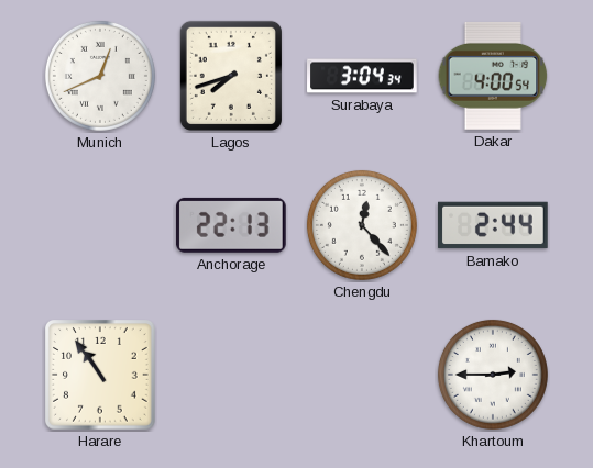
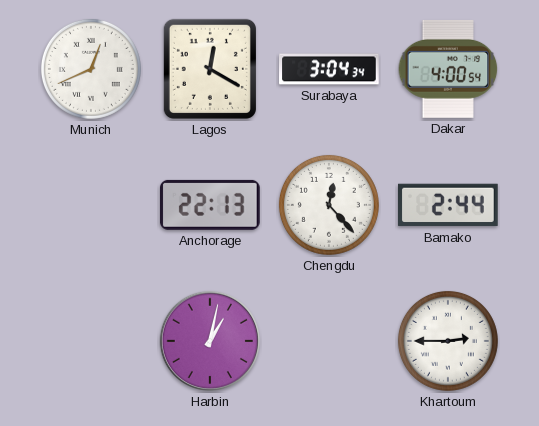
Lagos: 7:42 -> 12:20 (210, 69)
Harare: 10:54 -> none (101, 376)
Harbin: none -> 1:02 (210, 341)
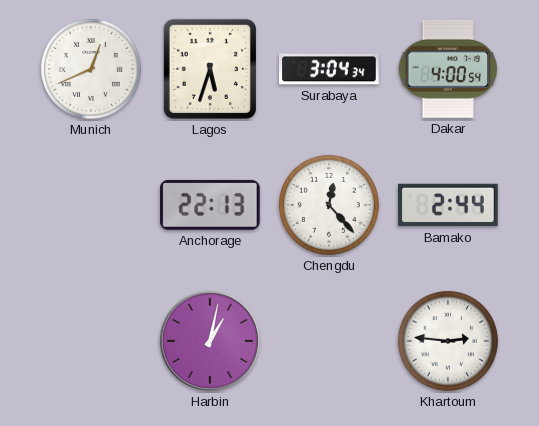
Lagos: 12:20 -> 5:33 (210, 69)
Khartoum: 2:45 -> 2:46 (448, 341)
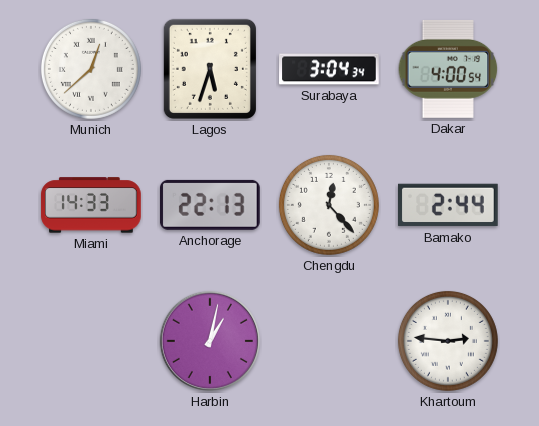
Munich: 12:41 -> 12:38 (91, 69)
Miami: none -> 14:33 (91, 205)
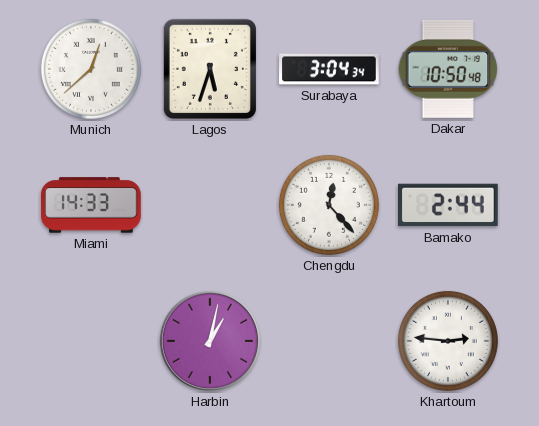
Dakar: 4:00 -> 10:50 (448, 69)
Anchorage: 22:13 -> none (211, 205)
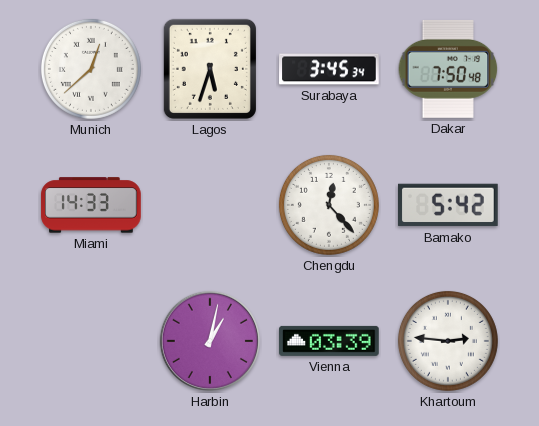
Surabaya: 3:04 -> 3:45 (329, 69)
Dakar: 10:50 -> 7:50 (448, 69)
Bamako: 2:44 -> 5:42 (449, 205)
Vienna: none -> 03:39 (329, 341)
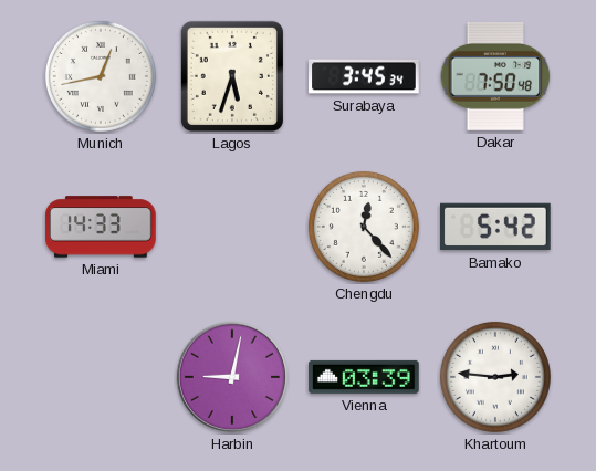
Munich: 12:38 -> 12:43 (101, 76)
Harbin: 1:02 -> 9:02 (232, 377)
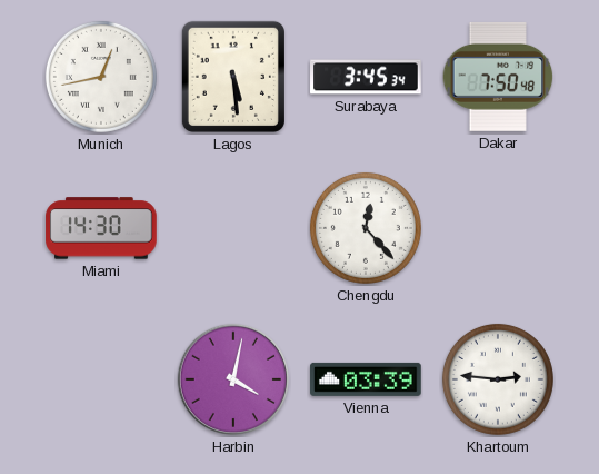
Lagos: 5:33 -> 5:29 (233, 77)
Miami: 14:33 -> 14:30 (101, 228)
Bamako: 5:42 -> none (496, 227)
Harbin: 9:02 -> 4:02 (233, 379)
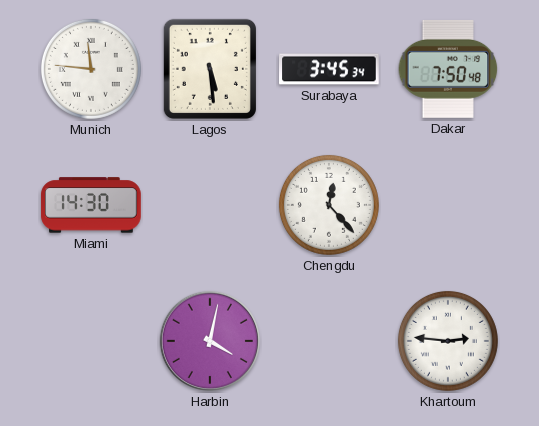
Munich: 12:43 -> 11:46 (91, 69)
Vienna: 03:39 -> none (366, 379)
